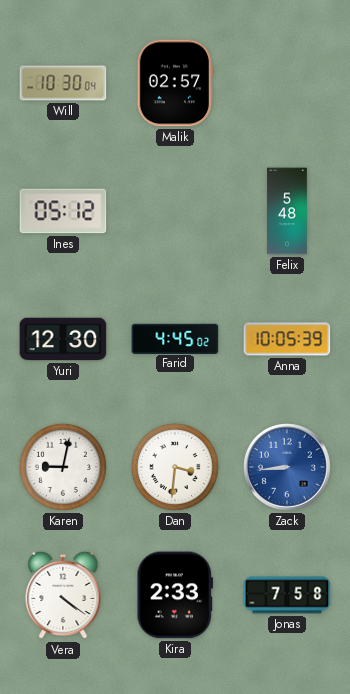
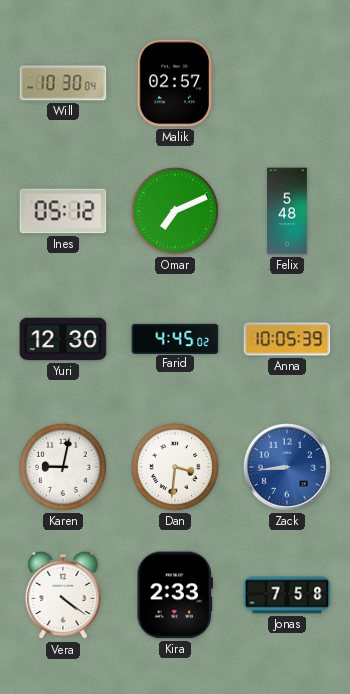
Omar: none -> 7:11 (175, 211)
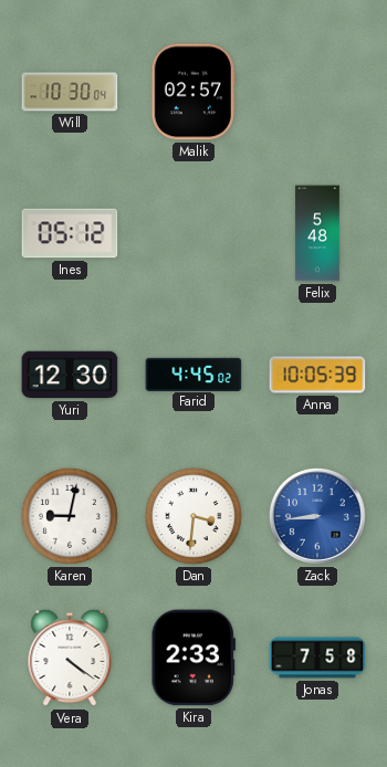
Omar: 7:11 -> none (175, 211)
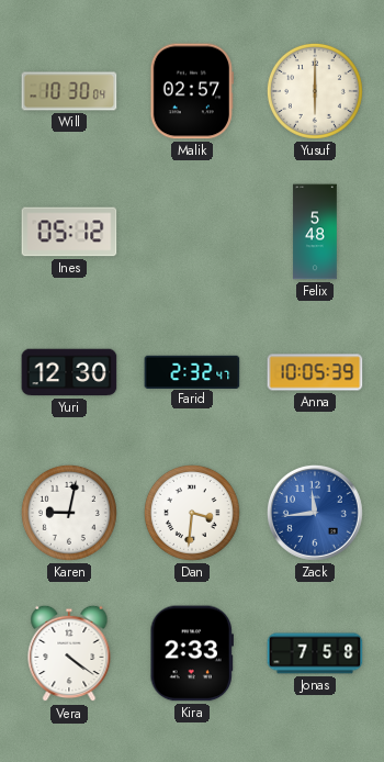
Yusuf: none -> 6:00 (315, 91)
Farid: 4:45 -> 2:32 (192, 371)
Zack: 8:44 -> 11:44 (315, 513)
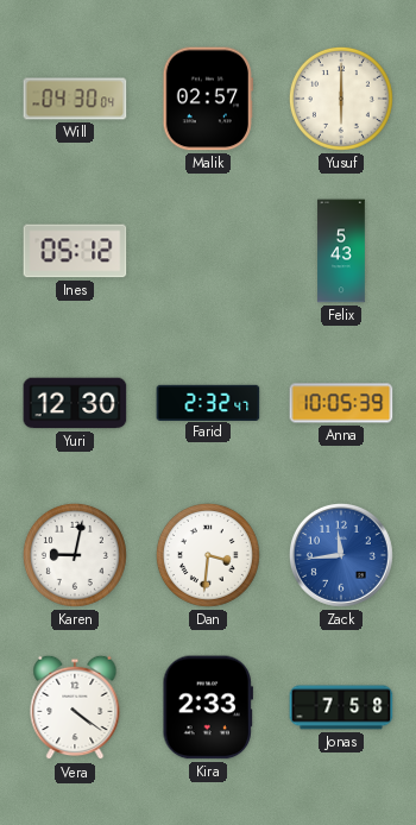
Will: 10:30 -> 04:30 (75, 99)
Felix: 5:48 -> 5:43 (341, 251)
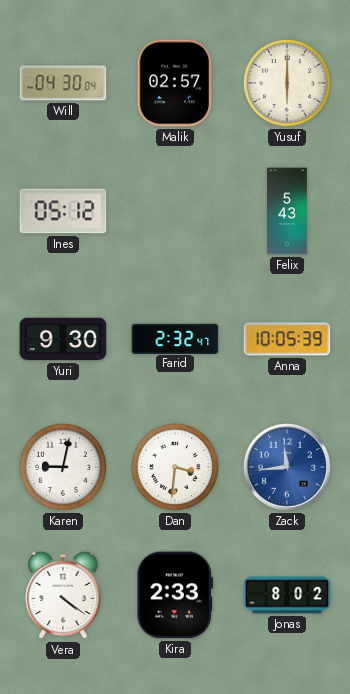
Yuri: 12:30 -> 9:30 (63, 339)
Jonas: 7:58 -> 8:02 (287, 595)
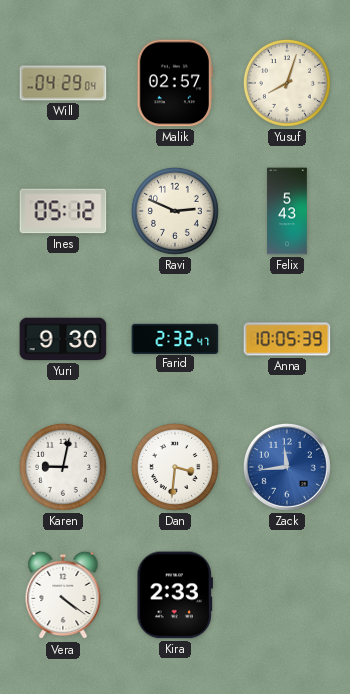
Will: 04:30 -> 04:29 (63, 83)
Yusuf: 6:00 -> 8:03 (287, 83)
Ravi: none -> 2:49 (175, 211)
Jonas: 8:02 -> none (287, 595)
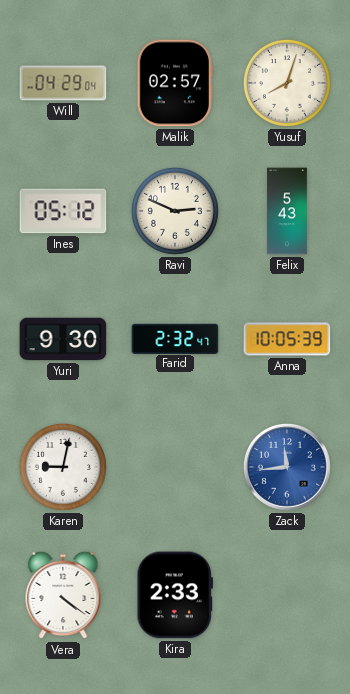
Dan: 3:31 -> none (175, 467)
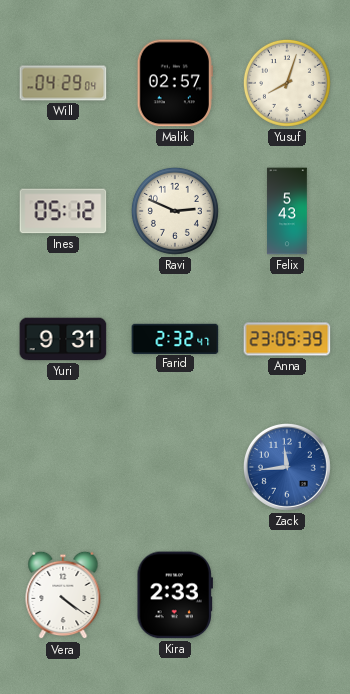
Yuri: 9:30 -> 9:31 (63, 339)
Anna: 10:05 -> 23:05 (287, 339)
Karen: 9:02 -> none (63, 467)
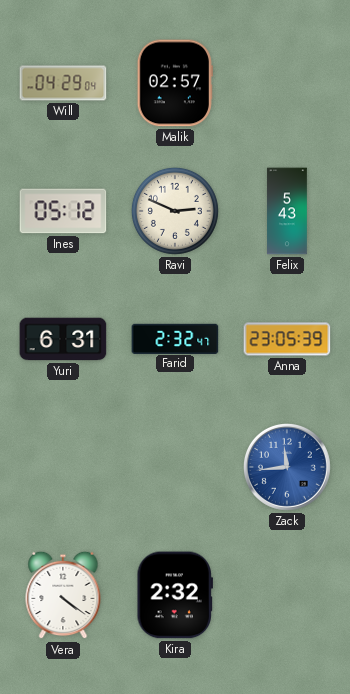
Yusuf: 8:03 -> none (287, 83)
Yuri: 9:31 -> 6:31 (63, 339)
Kira: 2:33 -> 2:32 (174, 595)
